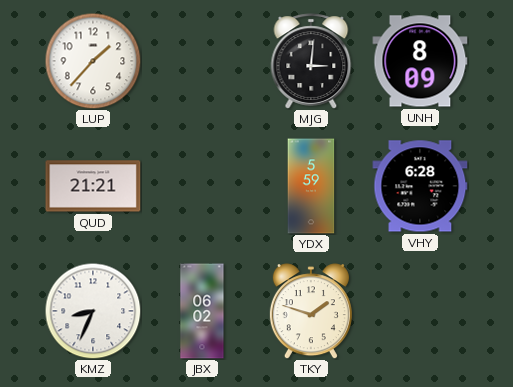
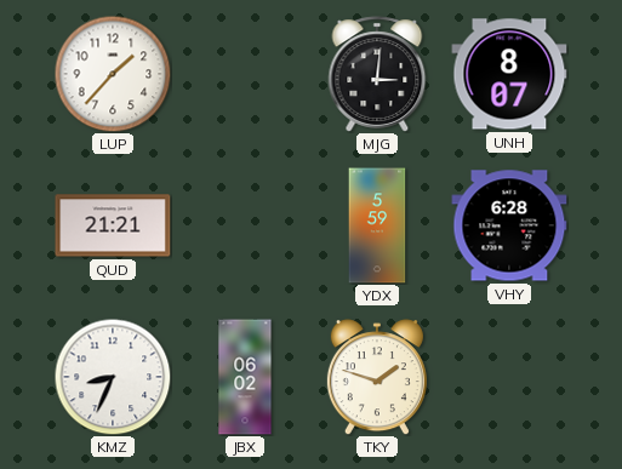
UNH: 8:09 -> 8:07 (509, 74)
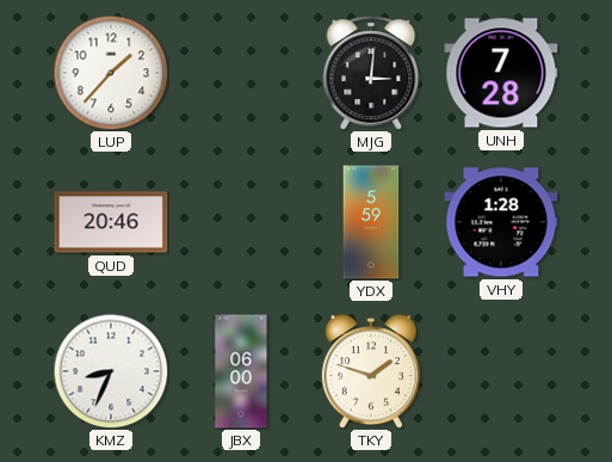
UNH: 8:07 -> 7:28 (501, 73)
QUD: 21:21 -> 20:46 (111, 222)
VHY: 6:28 -> 1:28 (501, 222)
JBX: 06:02 -> 06:00 (241, 371)
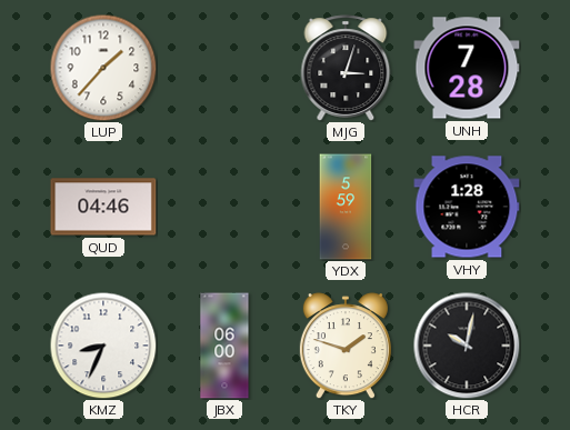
MJG: 3:01 -> 3:03 (346, 68)
QUD: 20:46 -> 04:46 (103, 207)
HCR: none -> 10:02 (467, 346)
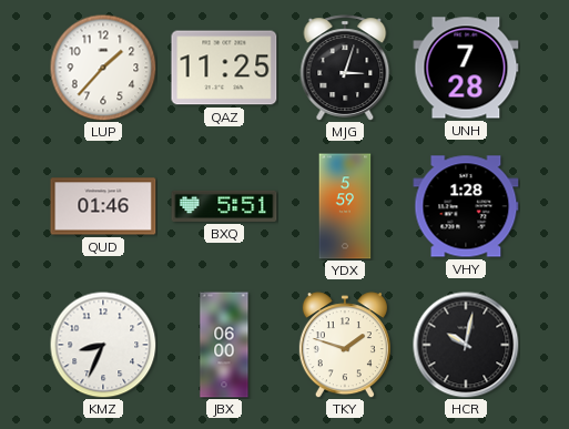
QAZ: none -> 11:25 (224, 68)
QUD: 04:46 -> 01:46 (103, 206)
BXQ: none -> 5:51 (224, 206)
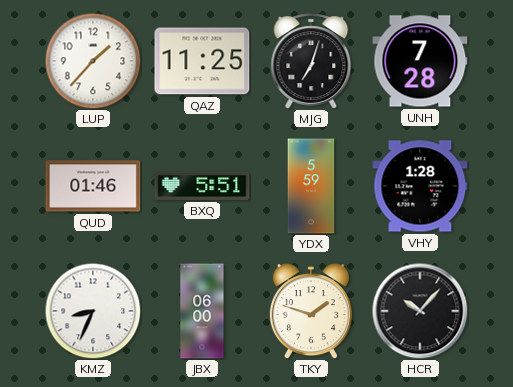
MJG: 3:03 -> 7:03 (311, 61)
HCR: 10:02 -> 10:07 (420, 311)
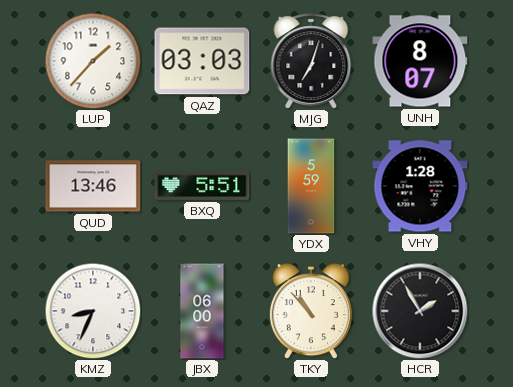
QAZ: 11:25 -> 03:03 (202, 61)
UNH: 7:28 -> 8:07 (420, 61)
QUD: 01:46 -> 13:46 (93, 186)
TKY: 1:48 -> 10:53 (311, 311)
HCR: 10:07 -> 1:55 (420, 311)
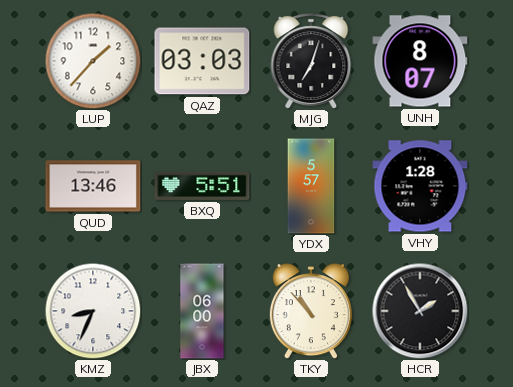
YDX: 5:59 -> 5:57 (311, 186)
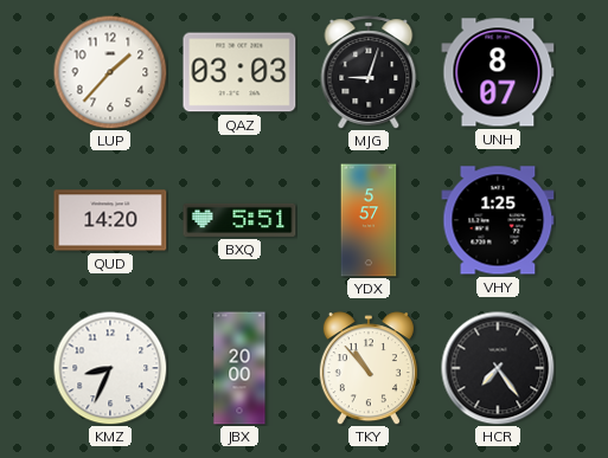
MJG: 7:03 -> 9:03 (369, 72)
QUD: 13:46 -> 14:20 (110, 220)
VHY: 1:28 -> 1:25 (498, 220)
JBX: 06:00 -> 20:00 (239, 368)
HCR: 1:55 -> 7:24 (498, 368)
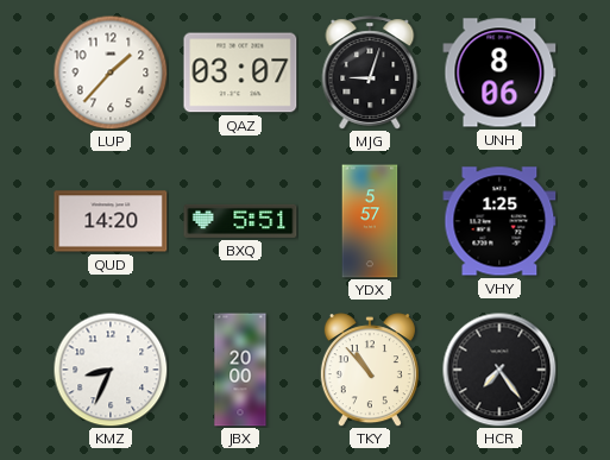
QAZ: 03:03 -> 03:07 (240, 73)
UNH: 8:07 -> 8:06 (499, 73)
